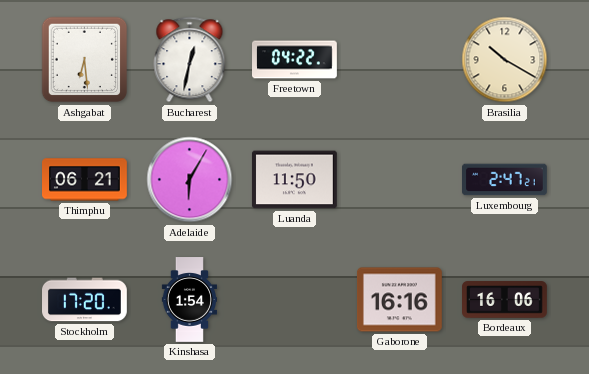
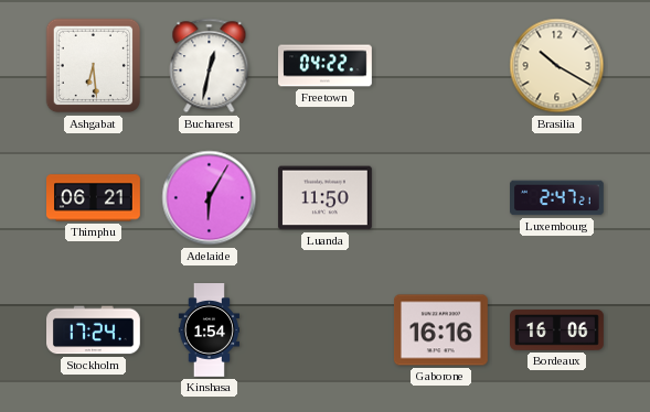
Stockholm: 17:20 -> 17:24 (94, 330)
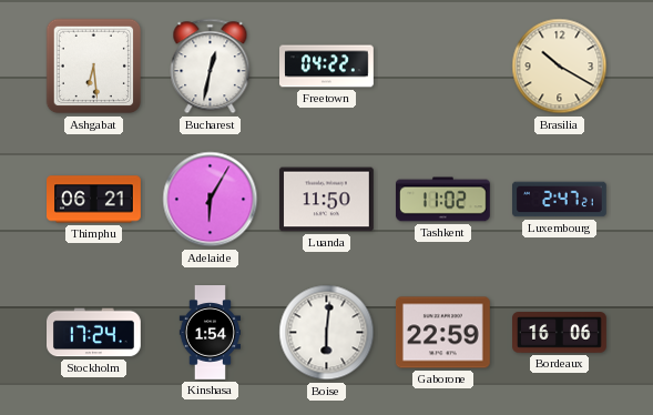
Tashkent: none -> 11:02 (443, 200)
Boise: none -> 6:01 (327, 333)
Gaborone: 16:16 -> 22:59 (443, 333)
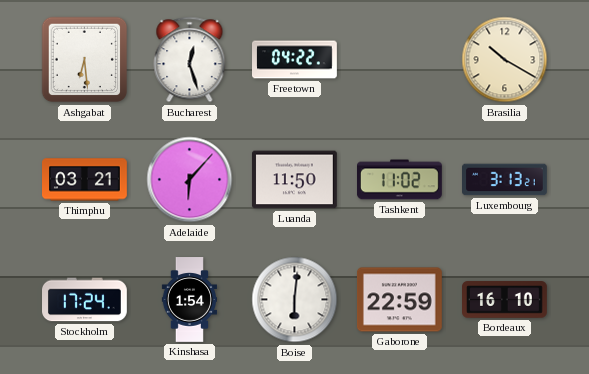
Bucharest: 12:32 -> 12:27 (190, 60)
Thimphu: 06:21 -> 03:21 (85, 180)
Adelaide: 6:05 -> 6:07 (190, 180)
Luxembourg: 2:47 -> 3:13 (505, 180)
Bordeaux: 16:06 -> 16:10 (505, 300)
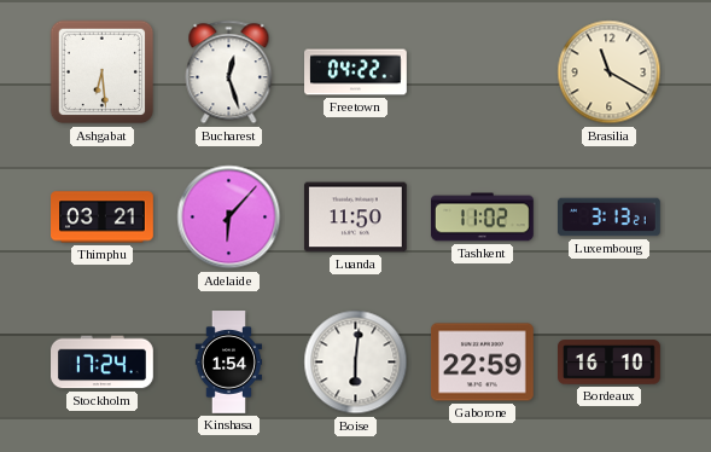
Brasilia: 10:20 -> 11:20 (610, 73)
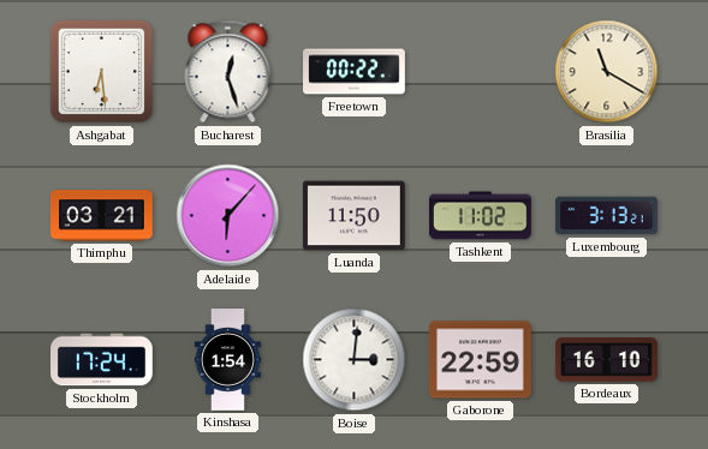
Freetown: 04:22 -> 00:22 (355, 72)
Boise: 6:01 -> 3:01 (355, 360)
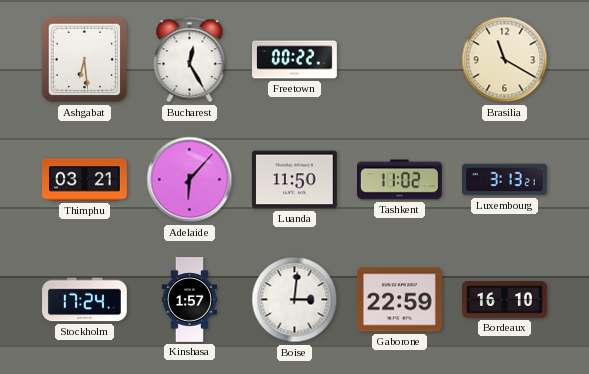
Bucharest: 12:27 -> 12:25 (190, 60)
Kinshasa: 1:54 -> 1:57 (190, 300)
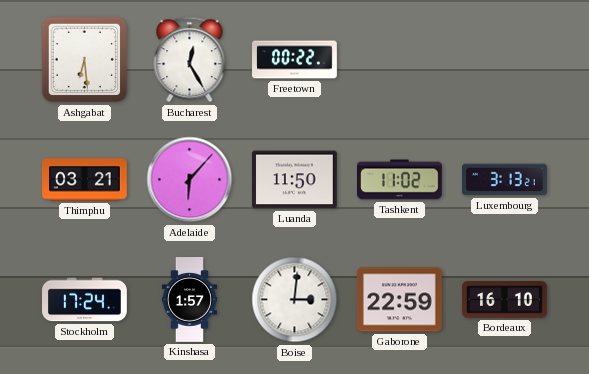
Brasilia: 11:20 -> none (505, 60)
